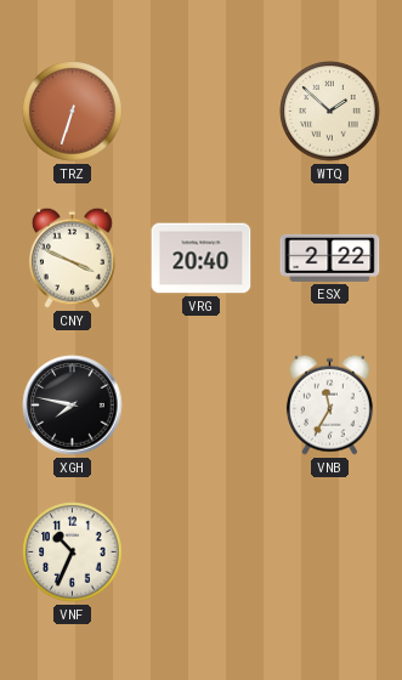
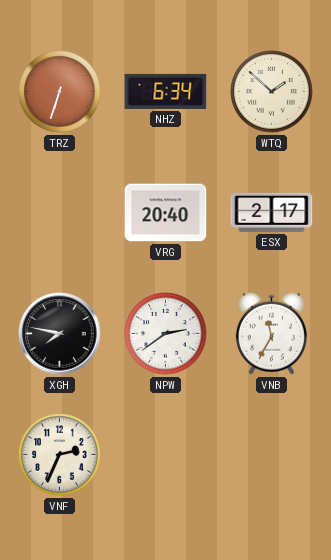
NHZ: none -> 6:34 (166, 91)
CNY: 3:49 -> none (72, 257)
ESX: 2:22 -> 2:17 (272, 212)
NPW: none -> 2:39 (166, 334)
VNF: 10:34 -> 2:34 (60, 455)
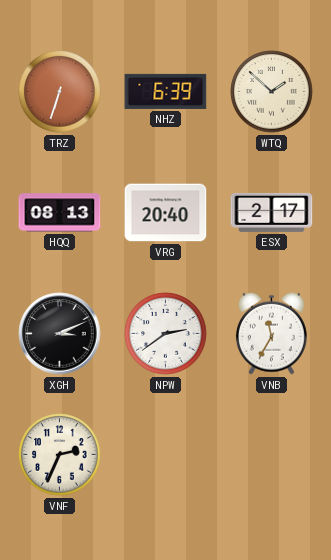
NHZ: 6:34 -> 6:39 (166, 91)
HQQ: none -> 08:13 (60, 213)
XGH: 7:47 -> 3:11 (60, 334)
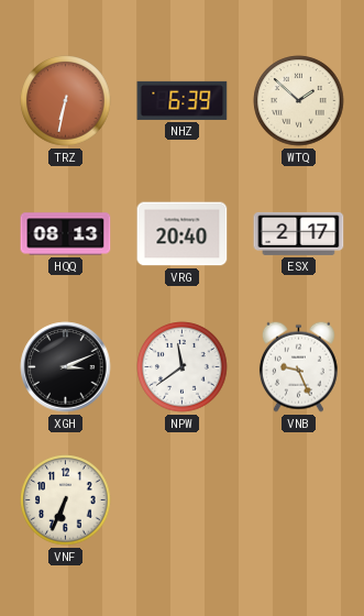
TRZ: 6:33 -> 6:32 (66, 101)
NPW: 2:39 -> 11:39 (183, 367)
VNB: 11:35 -> 9:26 (298, 366)
VNF: 2:34 -> 6:34 (66, 501)
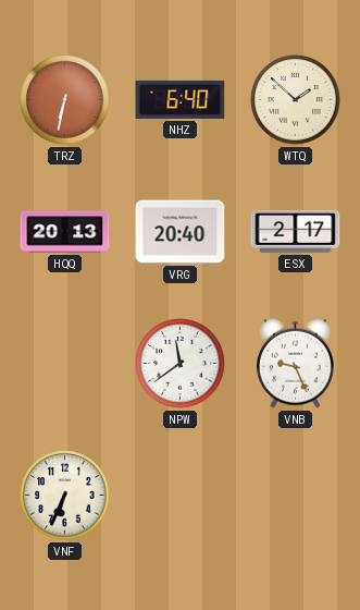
NHZ: 6:39 -> 6:40 (181, 99)
HQQ: 08:13 -> 20:13 (65, 232)
XGH: 3:11 -> none (66, 367)
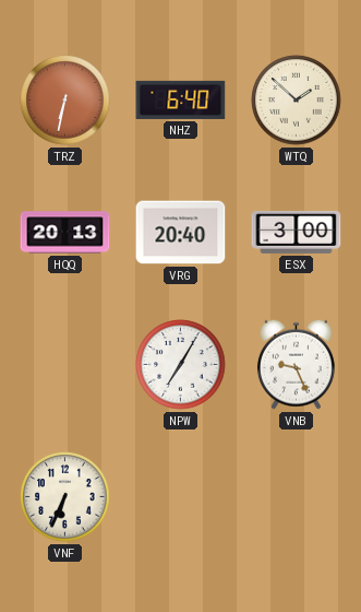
ESX: 2:17 -> 3:00 (297, 232)
NPW: 11:39 -> 7:05 (181, 365)
